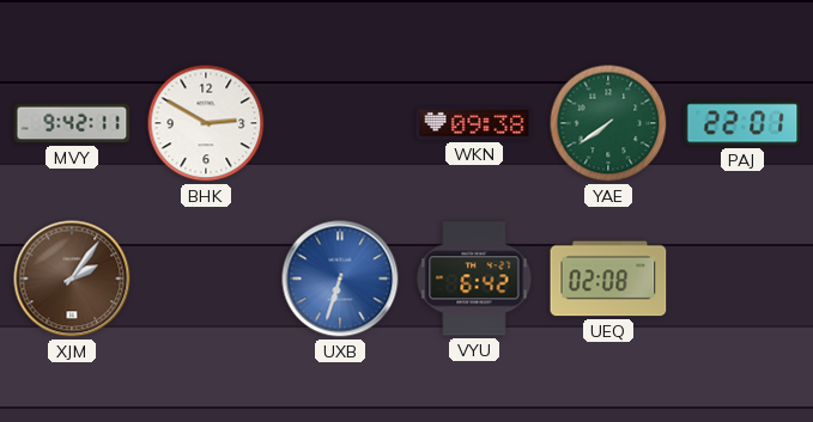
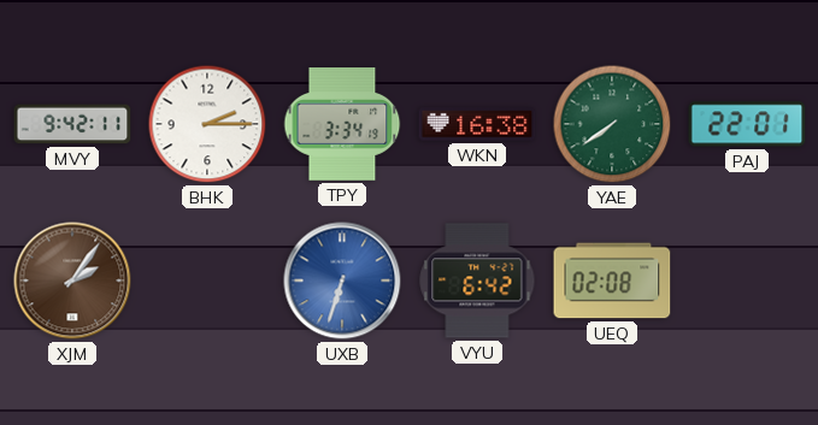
BHK: 2:50 -> 2:15 (207, 124)
TPY: none -> 3:34 (342, 125)
WKN: 09:38 -> 16:38 (477, 124)
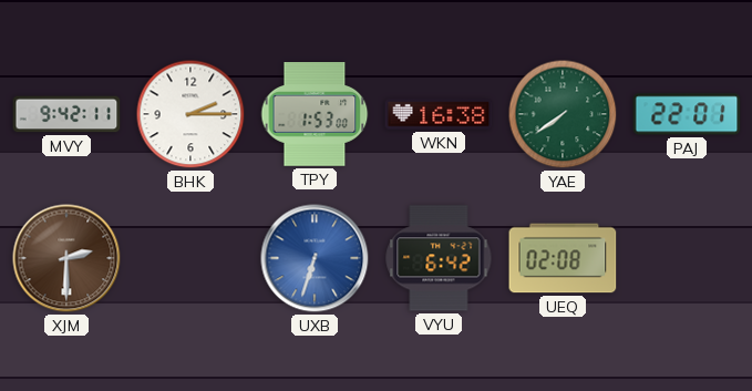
TPY: 3:34 -> 1:53 (315, 115)
XJM: 2:06 -> 2:30 (66, 258)
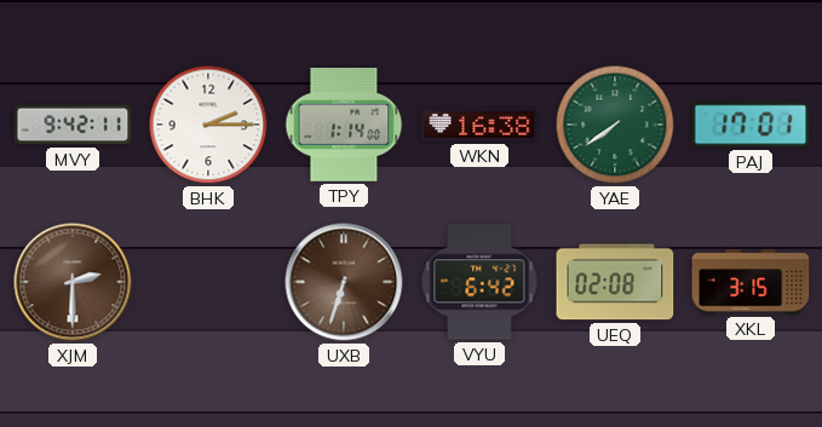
TPY: 1:53 -> 1:14 (344, 126)
PAJ: 22:01 -> 17:01 (751, 125)
UXB dial: blue -> brown (344, 282)
XKL: none -> 3:15 (751, 282)
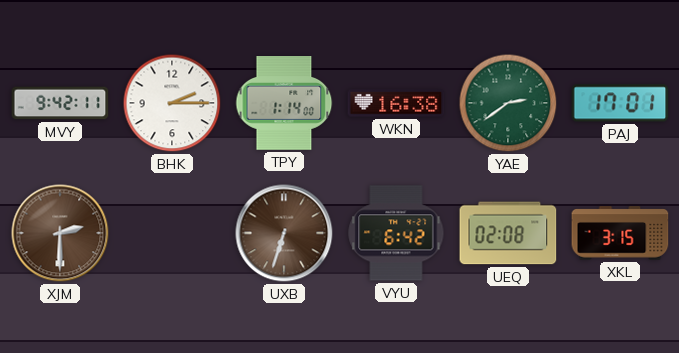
YAE: 7:39 -> 2:39 (508, 103)
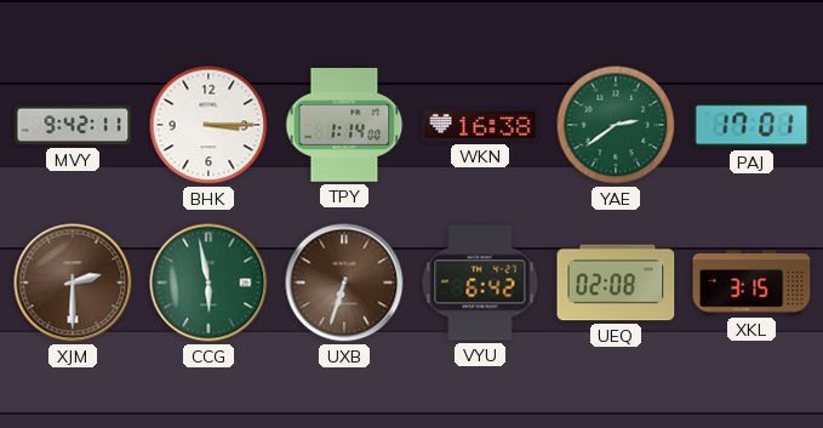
BHK: 2:15 -> 3:15 (208, 125)
CCG: none -> 5:58 (208, 283)
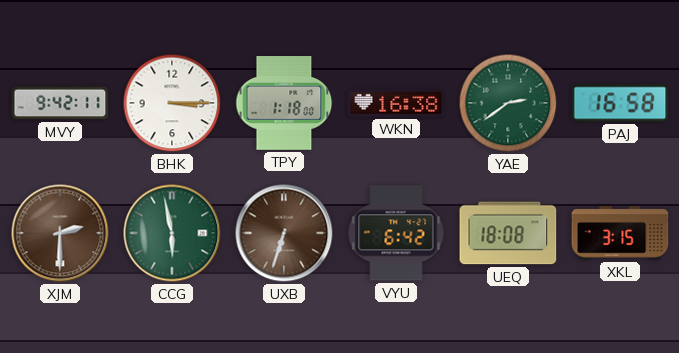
TPY: 1:14 -> 1:18 (284, 104)
PAJ: 17:01 -> 16:58 (620, 103)
UEQ: 02:08 -> 18:08 (508, 233)
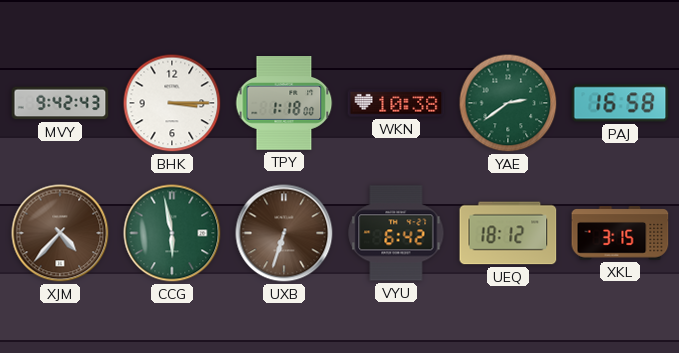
MVY: 9:42:11 -> 9:42:43 (60, 103)
WKN: 16:38 -> 10:38 (396, 103)
XJM: 2:30 -> 4:37 (60, 233)
UEQ: 18:08 -> 18:12 (508, 233)
